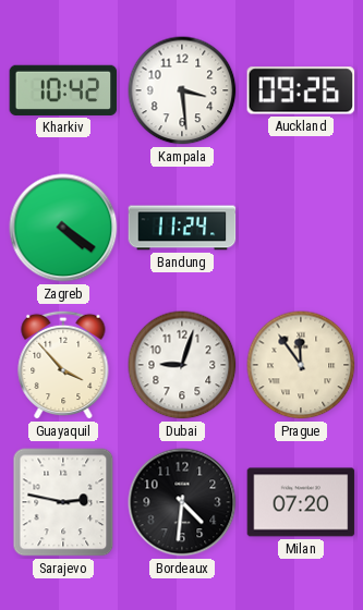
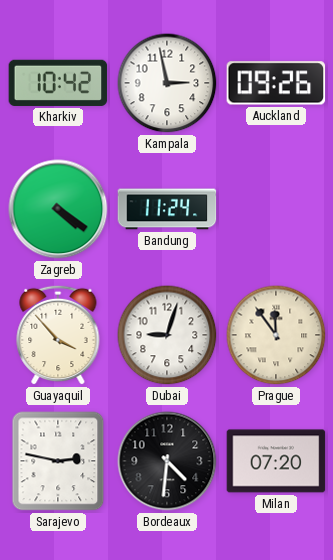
Kampala: 3:29 -> 2:58 (167, 83)
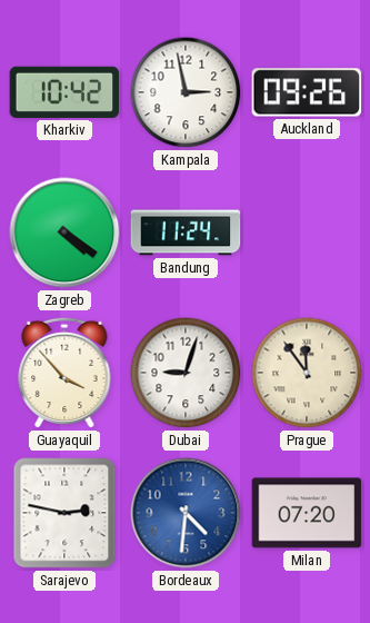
Bordeaux dial: black -> blue (186, 513)
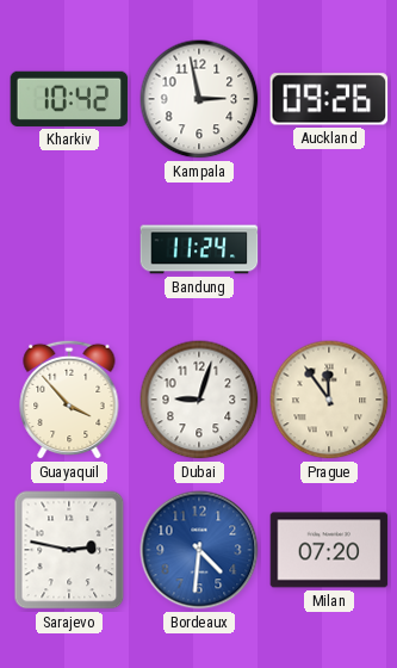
Zagreb: 4:21 -> none (64, 233)
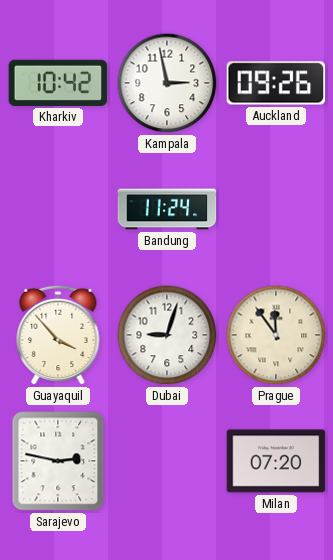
Bordeaux: 4:31 -> none (199, 550)
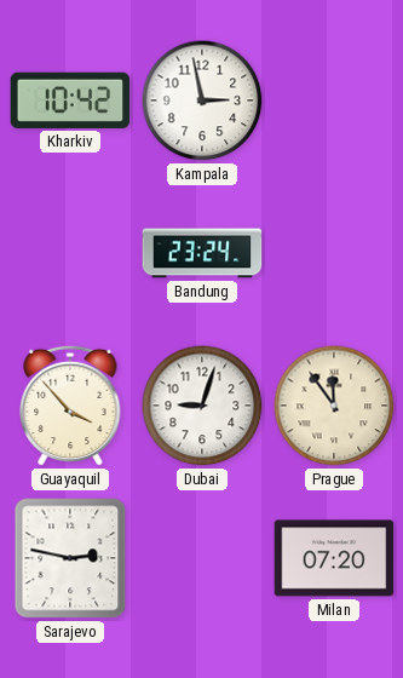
Auckland: 09:26 -> none (276, 83)
Bandung: 11:24 -> 23:24 (202, 253)
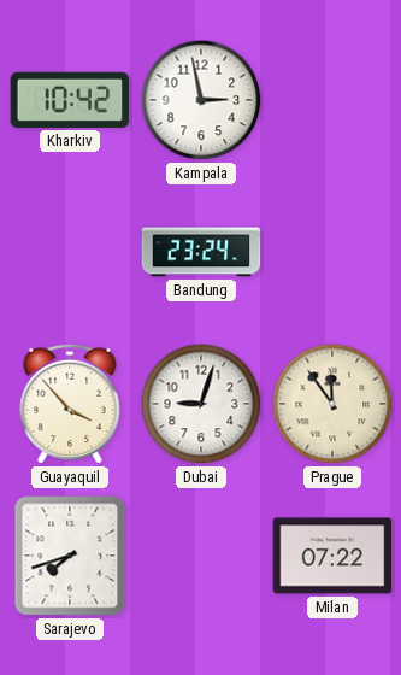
Sarajevo: 2:47 -> 7:42 (70, 556)
Milan: 07:20 -> 07:22 (332, 556)
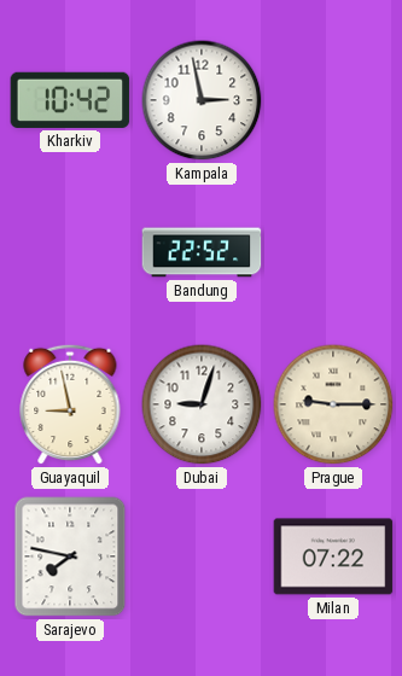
Bandung: 23:24 -> 22:52 (202, 252)
Guayaquil: 3:53 -> 8:58 (70, 404)
Prague: 11:54 -> 9:15 (333, 404)
Sarajevo: 7:42 -> 7:47 (70, 556)
